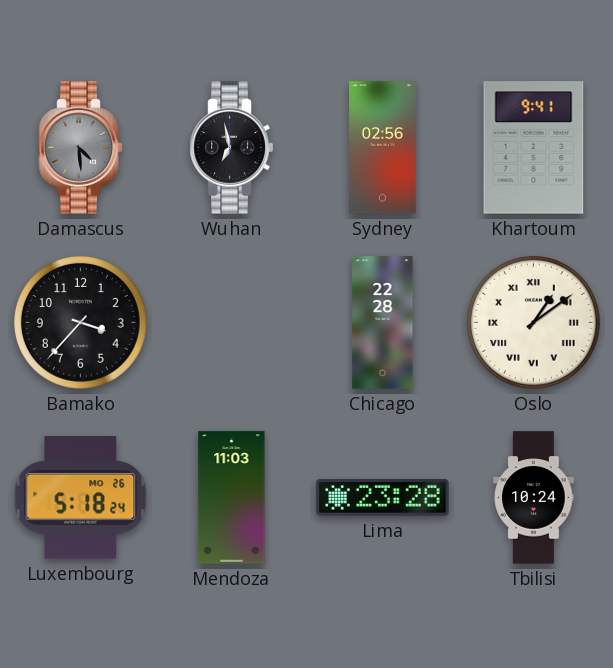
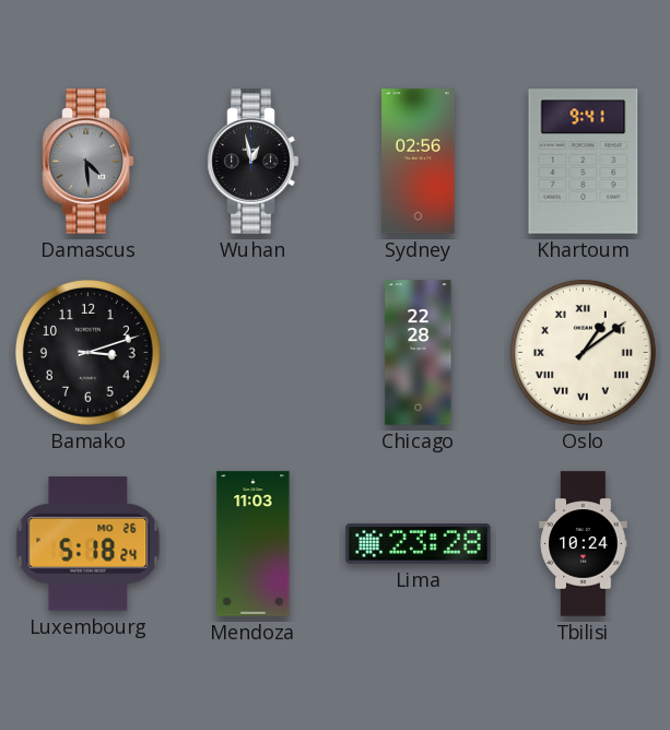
Wuhan: 6:58 -> 12:58 (254, 162)
Bamako: 3:37 -> 3:12 (87, 352)
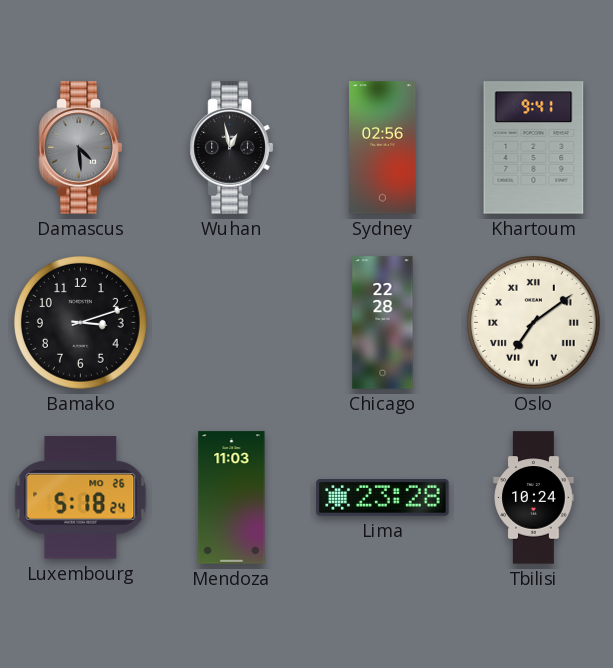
Oslo: 1:09 -> 7:09 (533, 322)
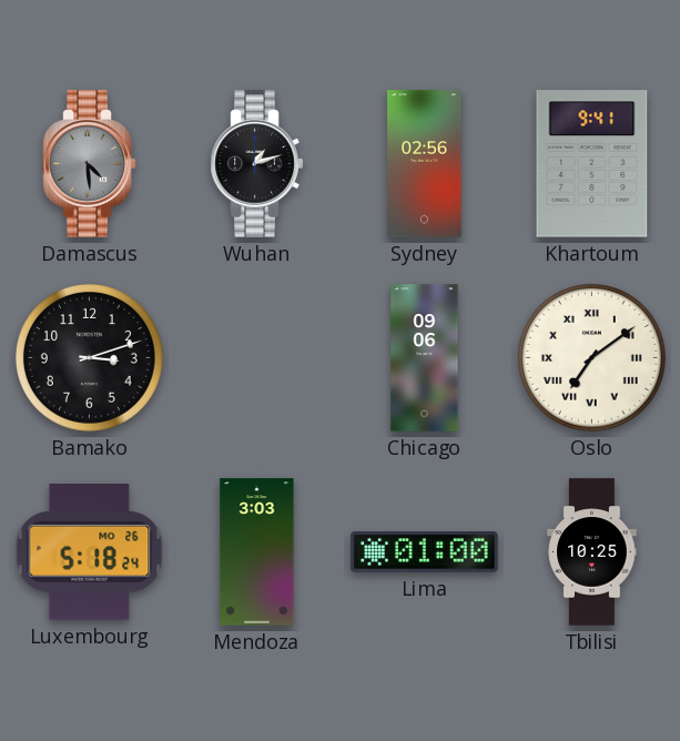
Wuhan: 12:58 -> 1:12 (257, 164)
Chicago: 22:28 -> 09:06 (425, 358)
Mendoza: 11:03 -> 3:03 (257, 552)
Lima: 23:28 -> 01:00 (425, 552)
Tbilisi: 10:24 -> 10:25 (592, 552)
